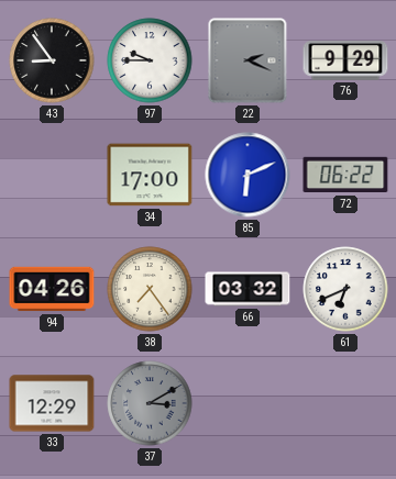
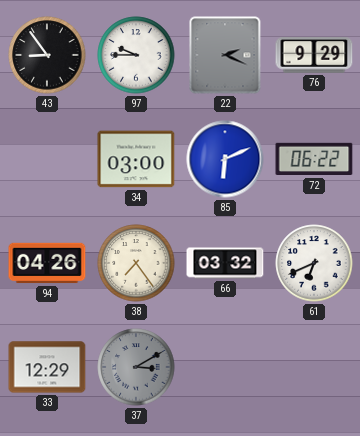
34: 17:00 -> 03:00 (136, 159)
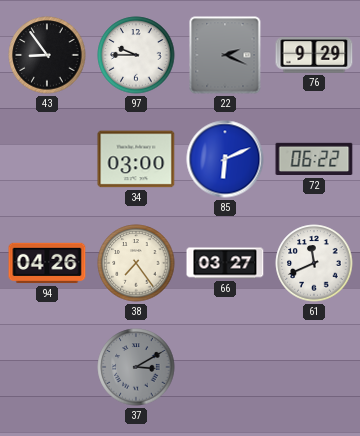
66: 03:32 -> 03:27 (225, 263)
61: 6:41 -> 11:41 (314, 263)
33: 12:29 -> none (47, 367)
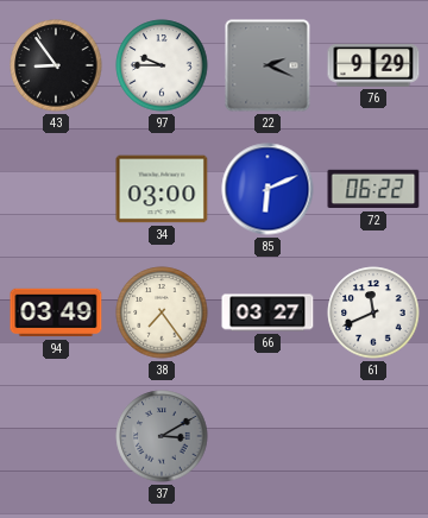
94: 04:26 -> 03:49 (56, 312)
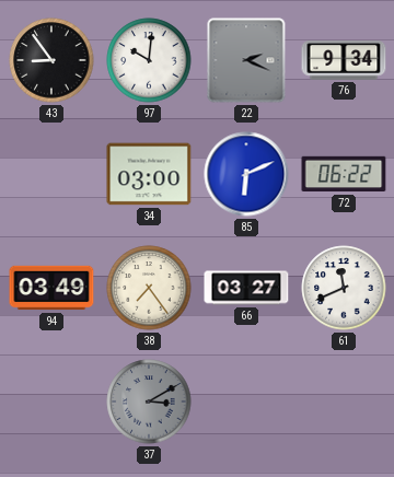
97: 9:45 -> 10:01 (149, 60)
76: 9:29 -> 9:34 (344, 60)
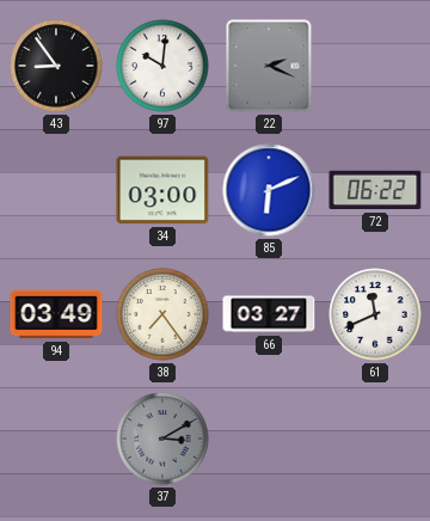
76: 9:34 -> none (344, 60)
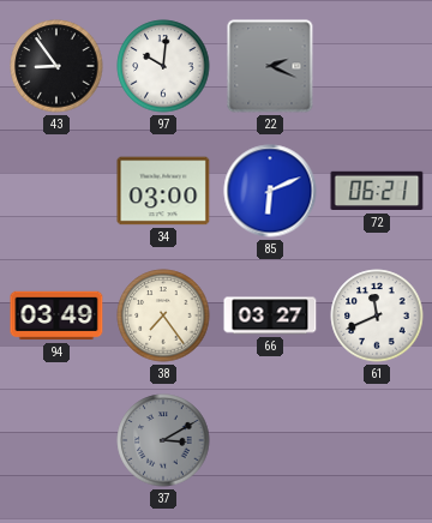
72: 06:22 -> 06:21 (377, 191)
